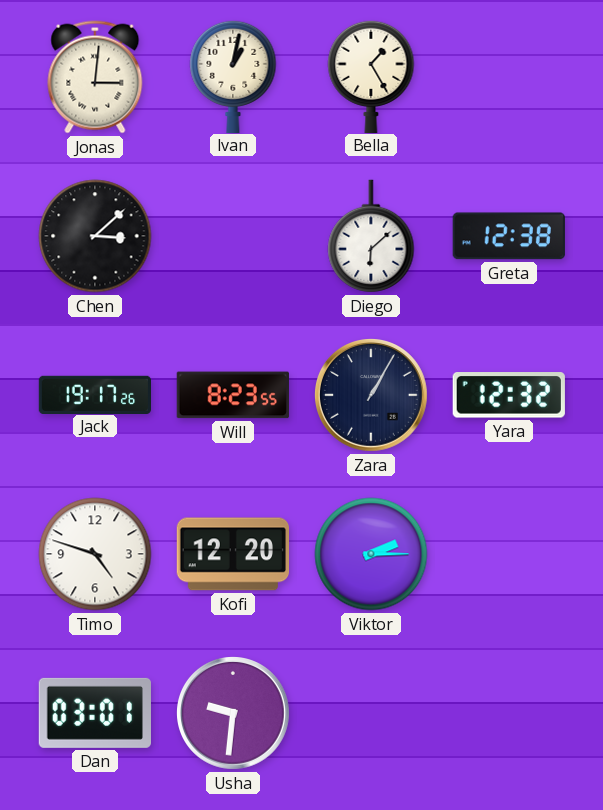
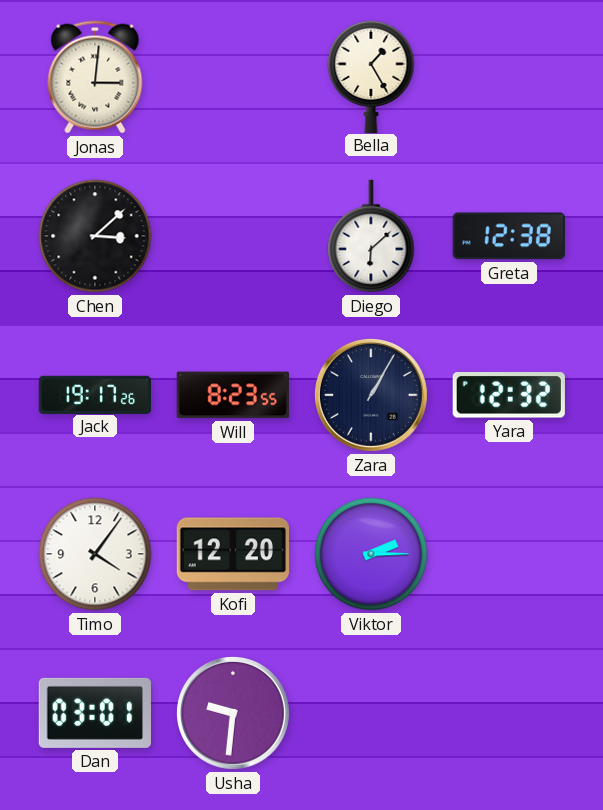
Ivan: 1:02 -> none (233, 76)
Timo: 4:48 -> 4:06 (95, 554)
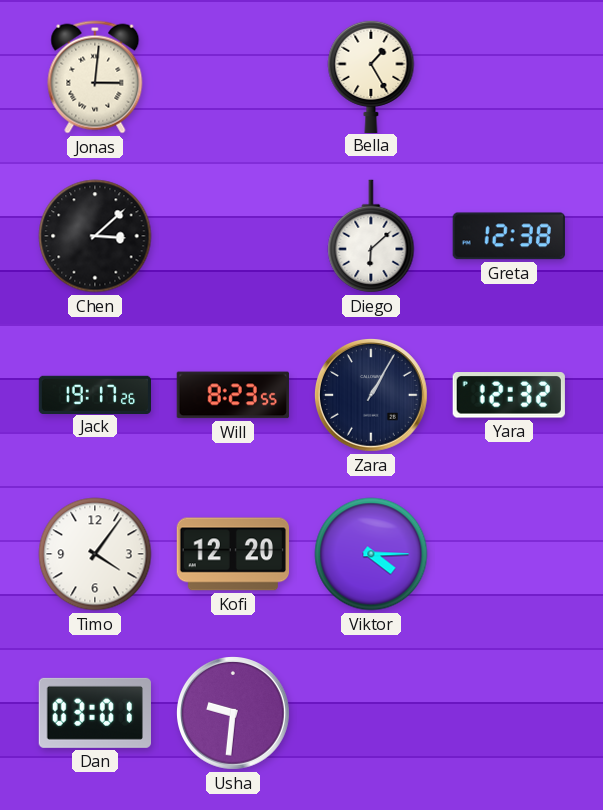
Viktor: 2:15 -> 4:15 (371, 554)
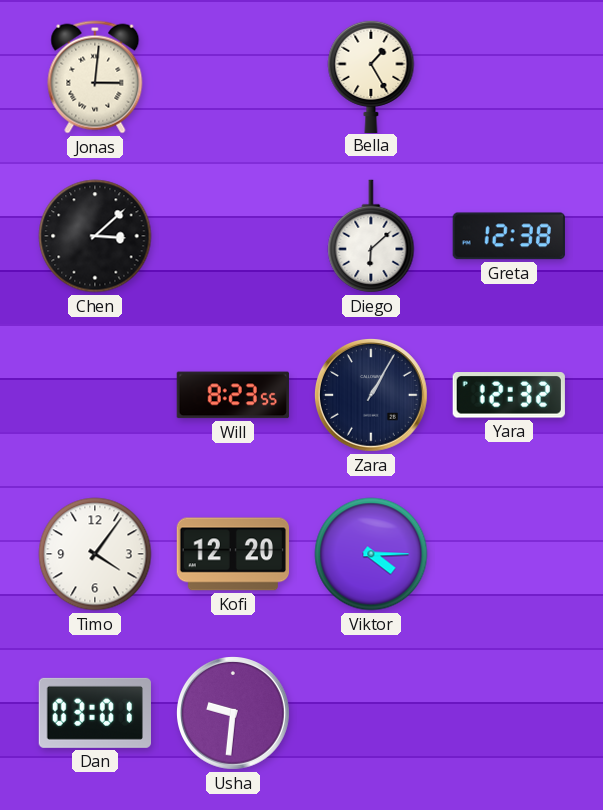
Jack: 19:17 -> none (95, 394)
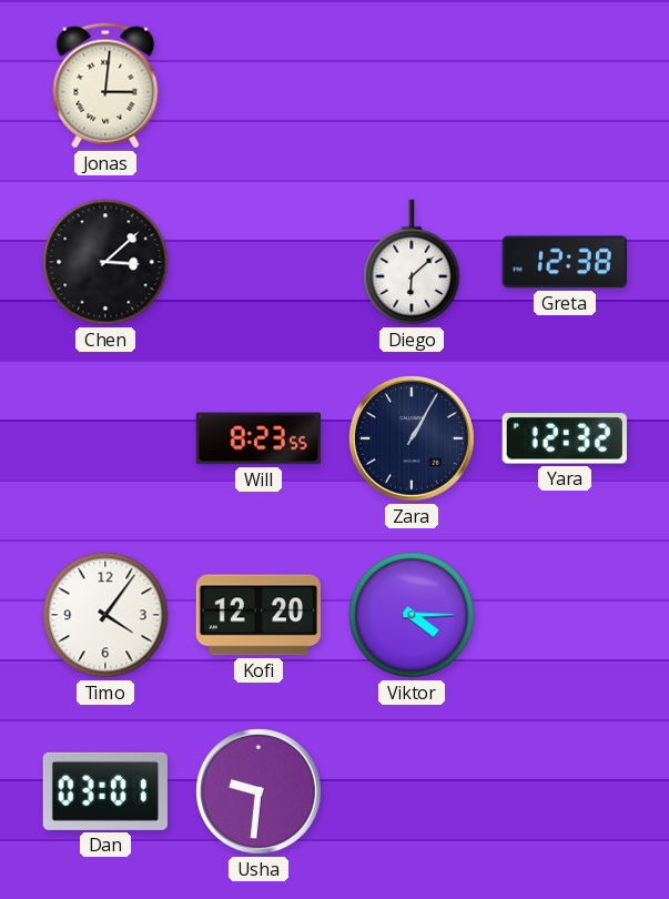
Bella: 1:25 -> none (371, 76)
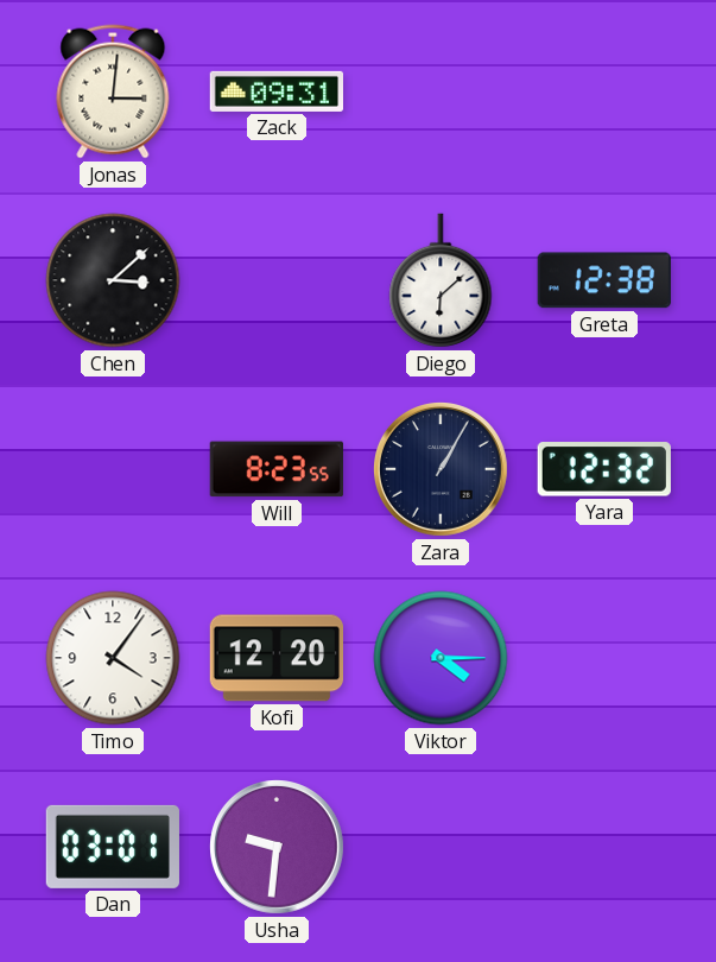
Zack: none -> 09:31 (275, 91)
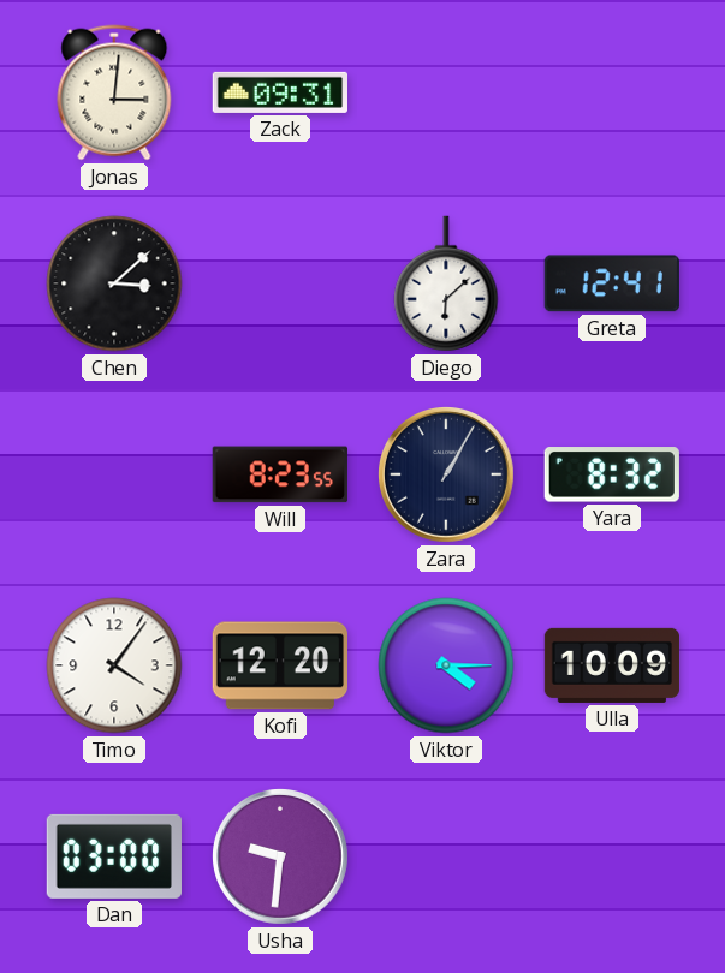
Greta: 12:38 -> 12:41 (612, 283)
Yara: 12:32 -> 8:32 (612, 474)
Ulla: none -> 10:09 (612, 665)
Dan: 03:01 -> 03:00 (114, 856)
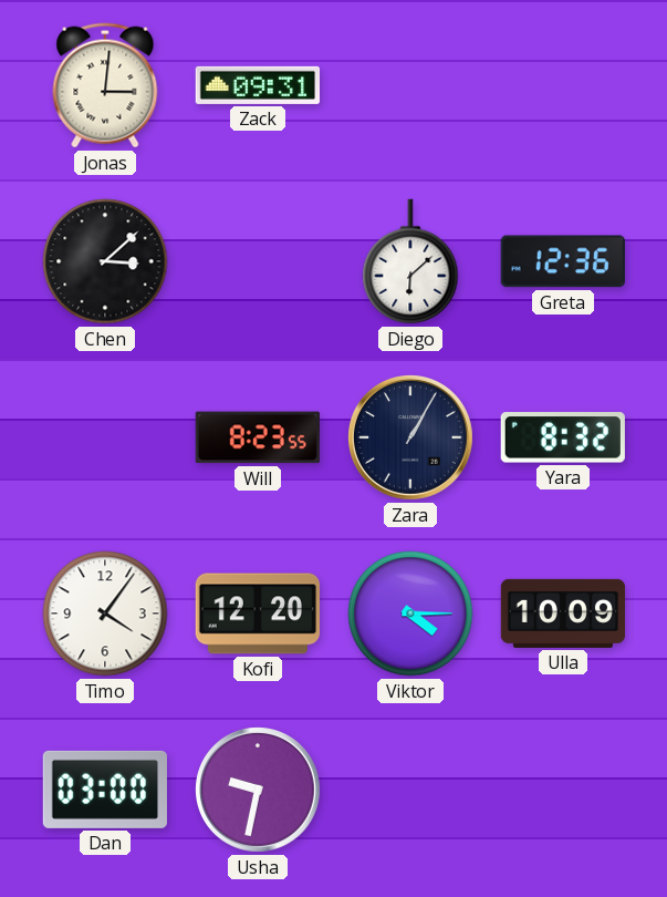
Greta: 12:41 -> 12:36 (563, 261)
Usha: 9:31 -> 9:32 (259, 791)
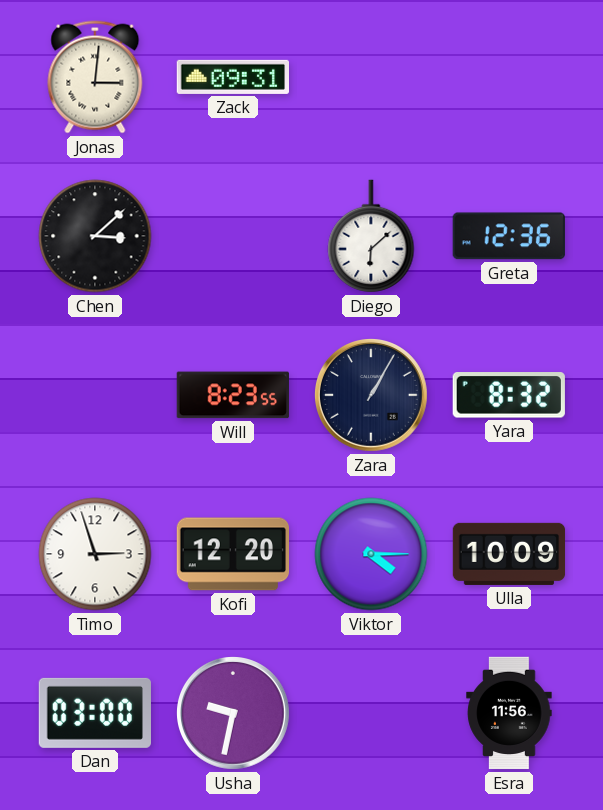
Timo: 4:06 -> 2:57 (95, 554)
Esra: none -> 11:56 (509, 713)
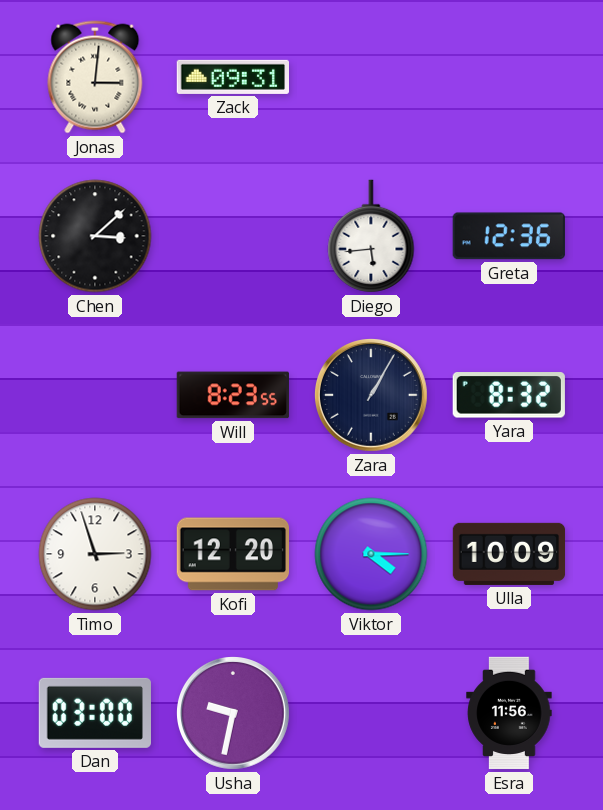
Diego: 6:08 -> 5:44 (371, 236)
